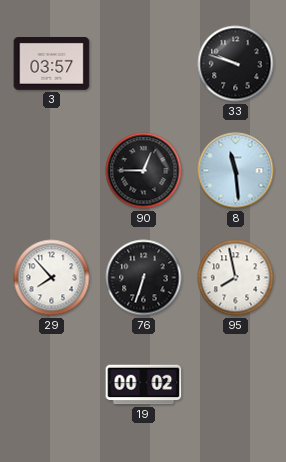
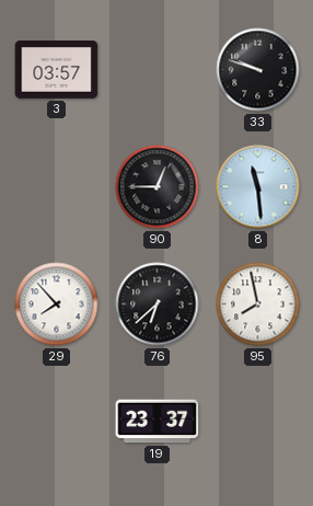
76: 6:33 -> 6:38 (158, 304)
19: 00:02 -> 23:37 (158, 422)
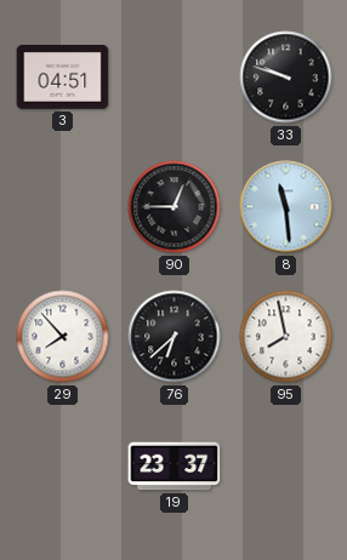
3: 03:57 -> 04:51 (63, 78)
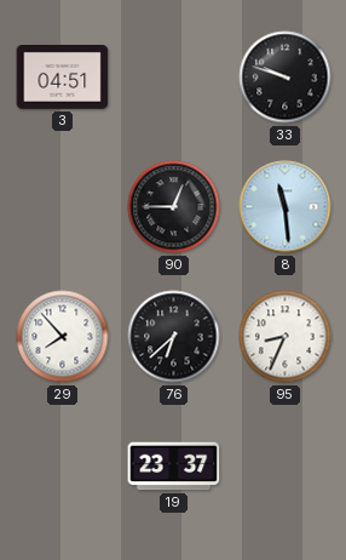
95: 7:58 -> 8:34 (286, 337)
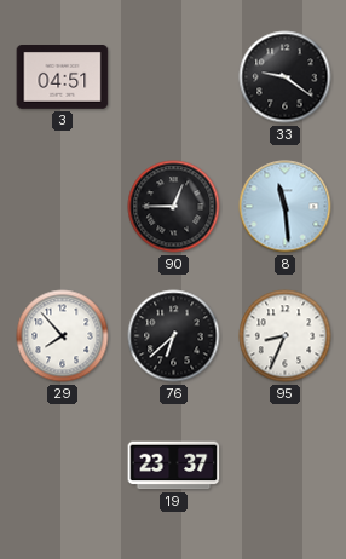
33: 9:48 -> 9:21 (286, 77)
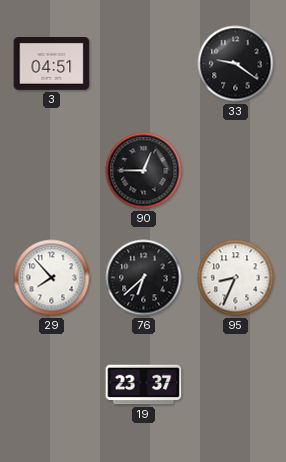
8: 11:29 -> none (286, 207)
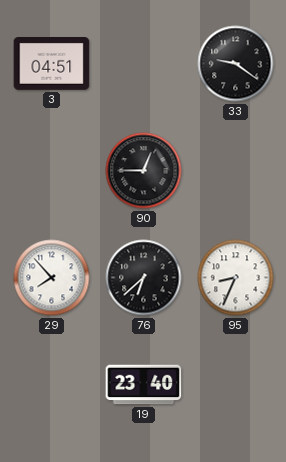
19: 23:37 -> 23:40 (144, 385)
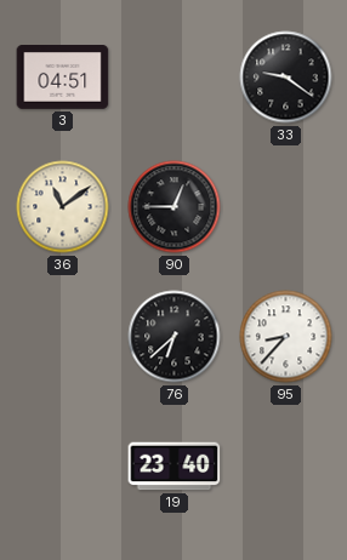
36: none -> 11:09 (63, 207)
29: 7:53 -> none (52, 278)
95: 8:34 -> 8:37 (286, 337)
